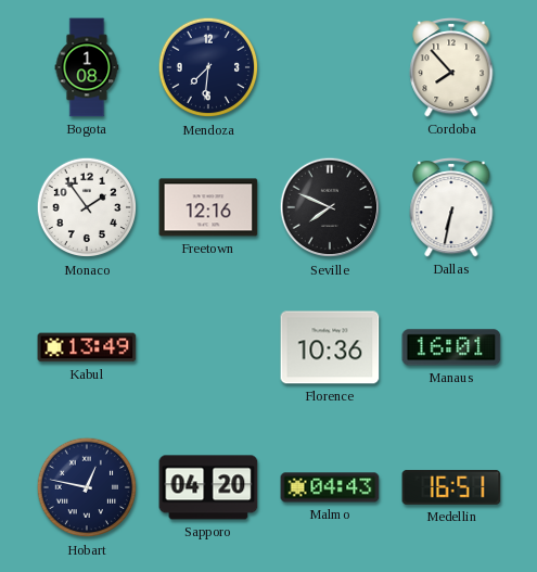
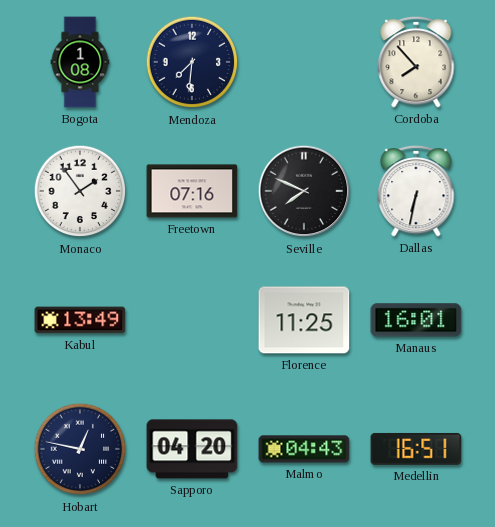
Freetown: 12:16 -> 07:16 (192, 191)
Florence: 10:36 -> 11:25 (304, 320)
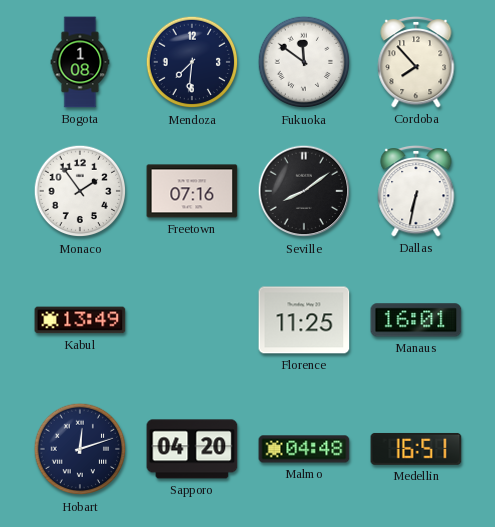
Fukuoka: none -> 11:51 (304, 62)
Seville: 7:49 -> 8:09 (304, 191)
Hobart: 12:47 -> 12:12 (80, 449)
Malmo: 04:43 -> 04:48 (304, 449)
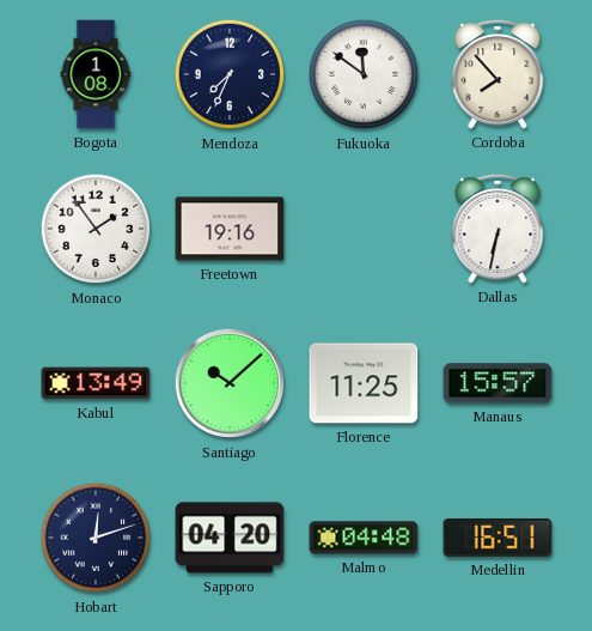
Mendoza: 7:31 -> 7:34 (230, 74)
Freetown: 07:16 -> 19:16 (230, 229)
Seville: 8:09 -> none (304, 191)
Santiago: none -> 10:08 (230, 383)
Manaus: 16:01 -> 15:57 (498, 383)
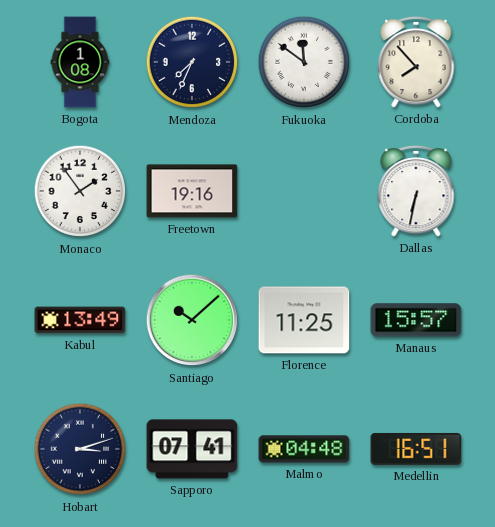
Hobart: 12:12 -> 3:12 (80, 449)
Sapporo: 04:20 -> 07:41 (192, 449)
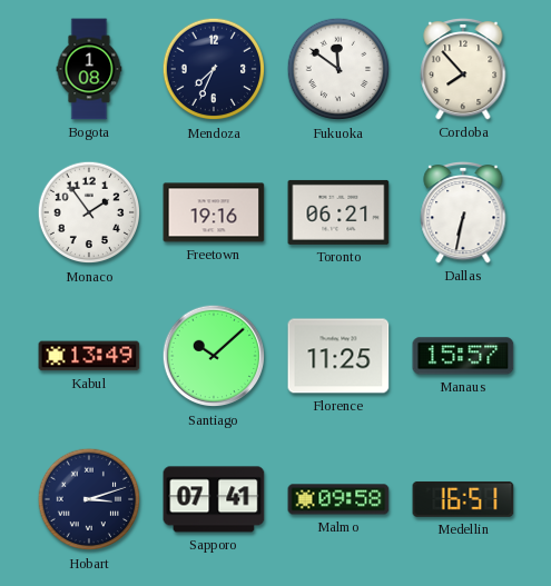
Toronto: none -> 06:21 (338, 212)
Malmo: 04:48 -> 09:58 (338, 499)
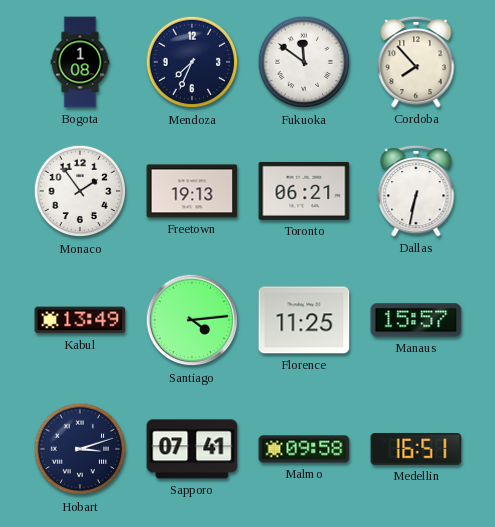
Freetown: 19:16 -> 19:13 (192, 191)
Santiago: 10:08 -> 4:14 (192, 320)
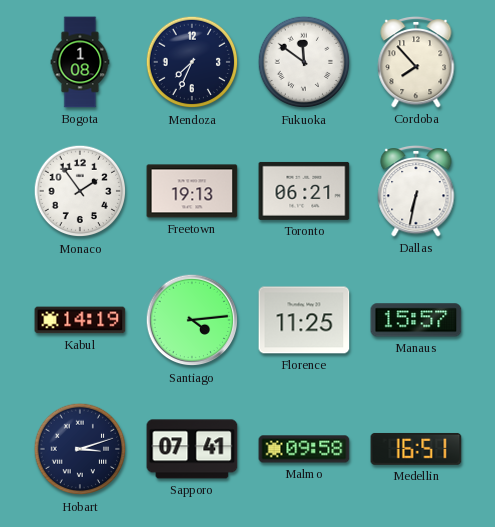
Kabul: 13:49 -> 14:19 (80, 320)
